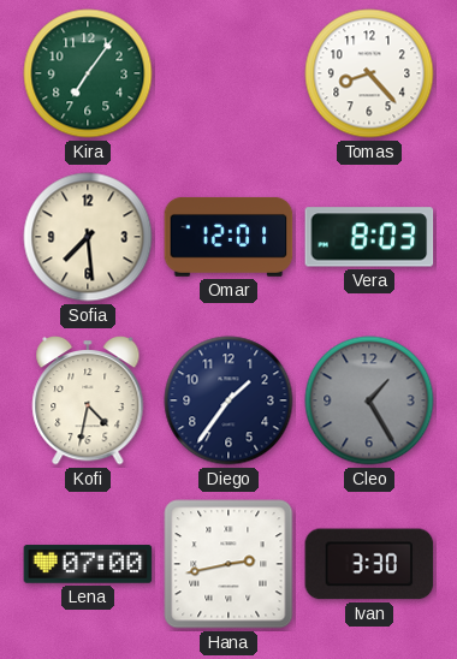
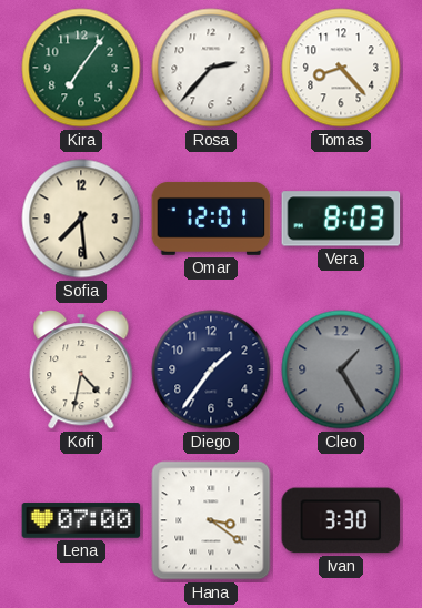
Rosa: none -> 2:37 (211, 68)
Hana: 2:43 -> 3:21 (211, 520)
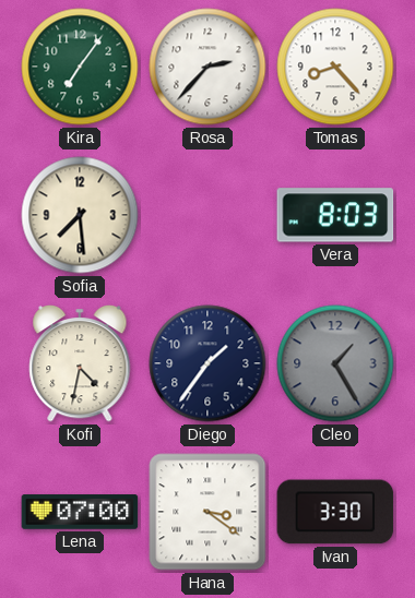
Omar: 12:01 -> none (211, 219)
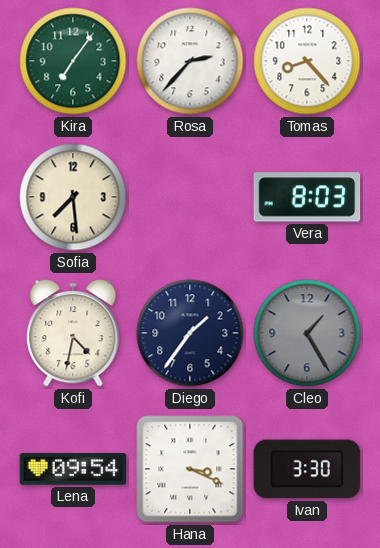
Lena: 07:00 -> 09:54 (73, 469)
Hana: 3:21 -> 3:19 (190, 469)
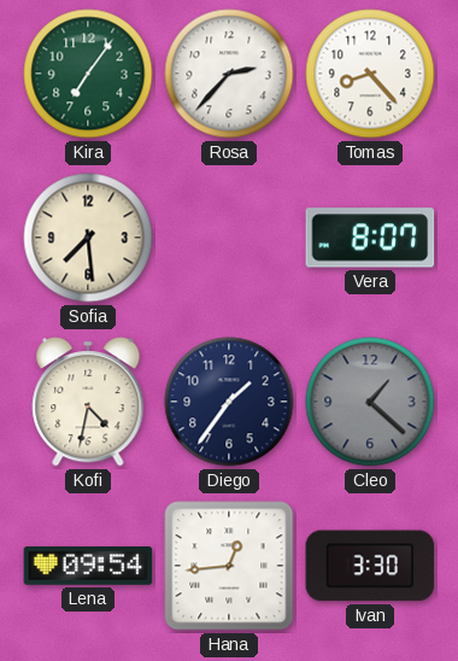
Vera: 8:03 -> 8:07 (370, 238)
Cleo: 1:25 -> 1:22 (370, 402)
Hana: 3:19 -> 12:44 (229, 566)
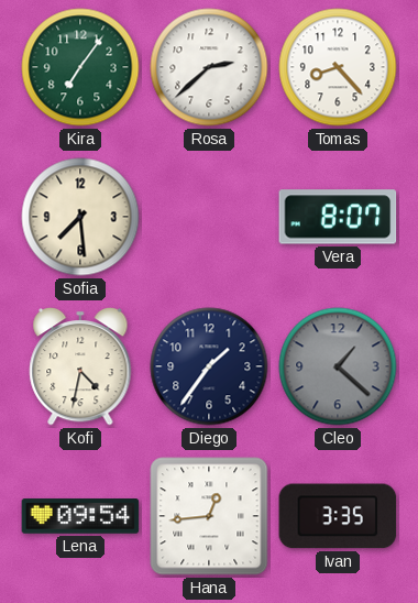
Rosa: 2:37 -> 2:38 (209, 67)
Ivan: 3:30 -> 3:35 (338, 516)
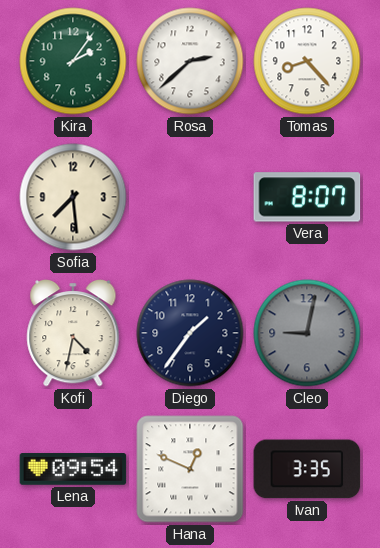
Kira: 7:06 -> 2:06 (73, 61)
Cleo: 1:22 -> 9:02 (307, 333)
Hana: 12:44 -> 12:49 (190, 469)
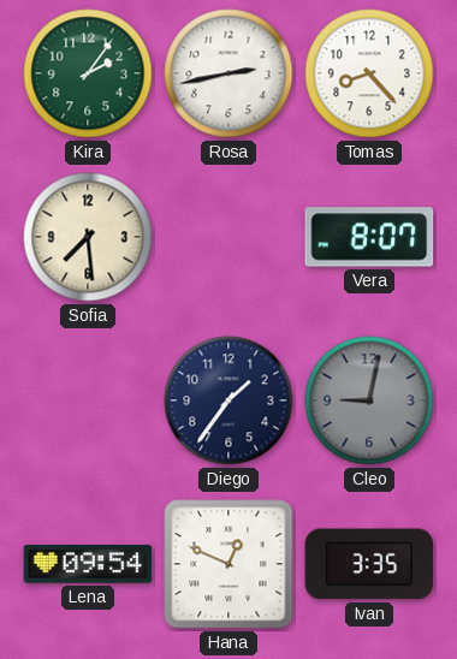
Rosa: 2:38 -> 2:43 (228, 73)
Kofi: 4:32 -> none (73, 333)
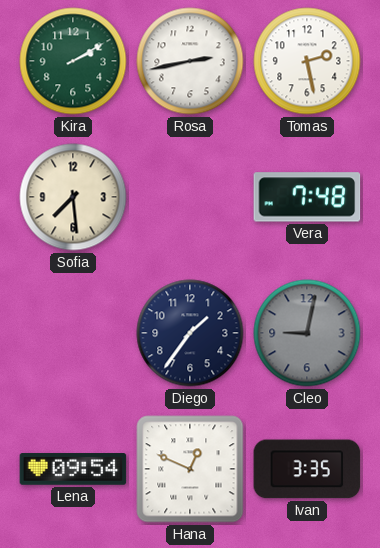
Kira: 2:06 -> 2:10 (73, 61)
Tomas: 8:23 -> 2:28 (307, 61)
Vera: 8:07 -> 7:48 (307, 197)
